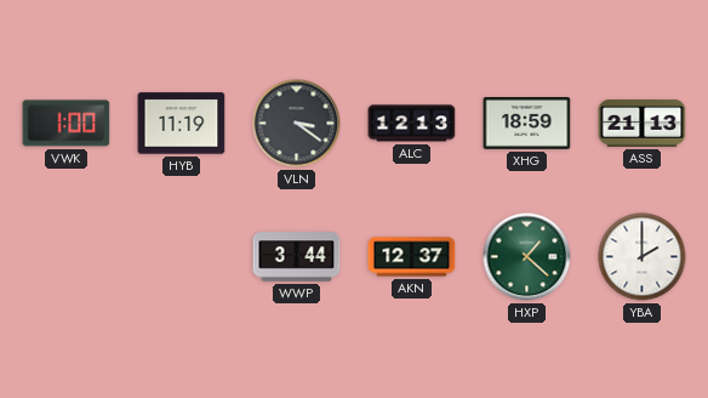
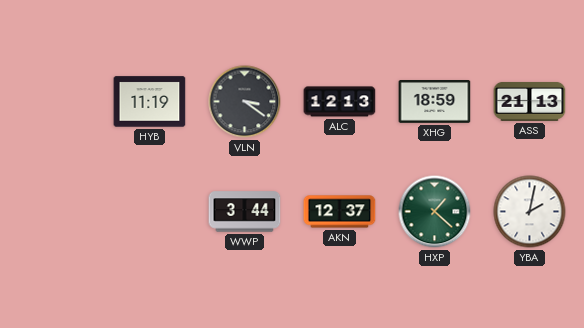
VWK: 1:00 -> none (67, 124)
YBA: 2:00 -> 2:02 (530, 212)
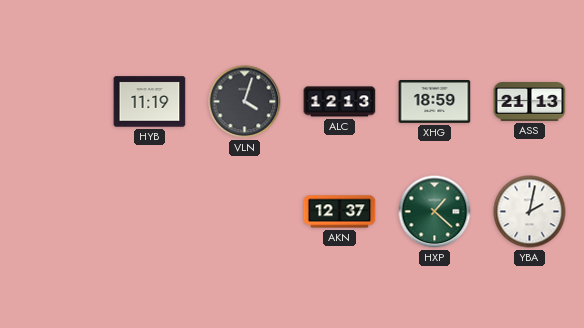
VLN: 3:21 -> 4:03 (245, 102)
WWP: 3:44 -> none (245, 212)
